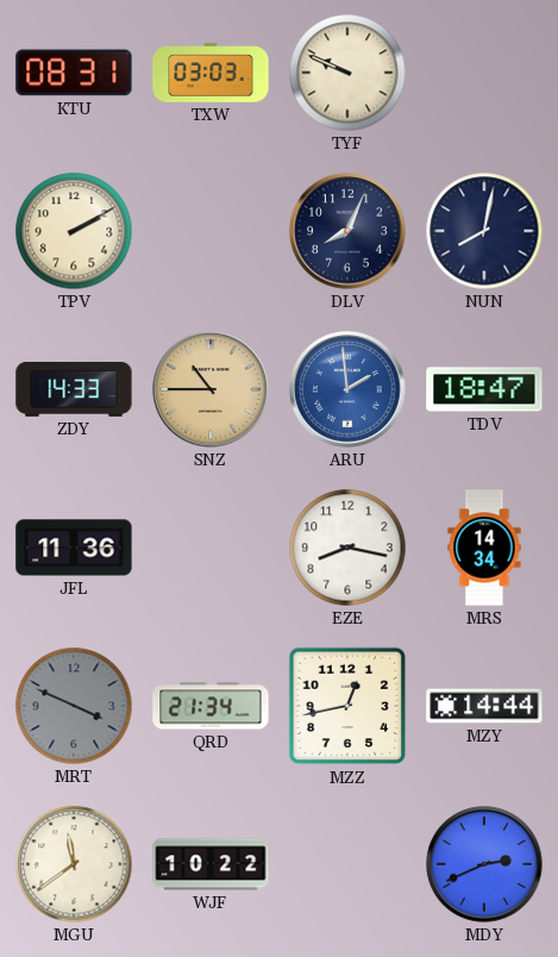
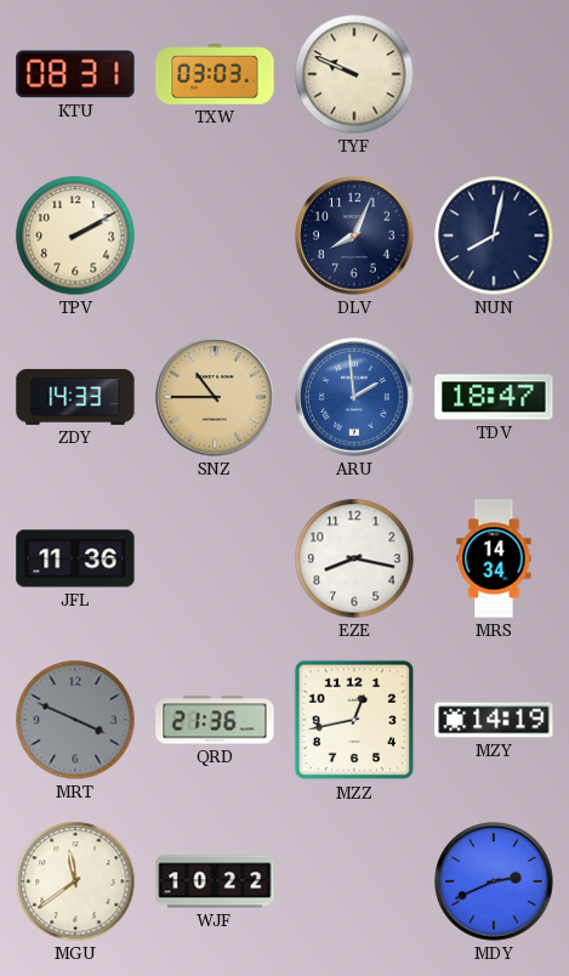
QRD: 21:34 -> 21:36 (215, 720)
MZY: 14:44 -> 14:19 (494, 720)
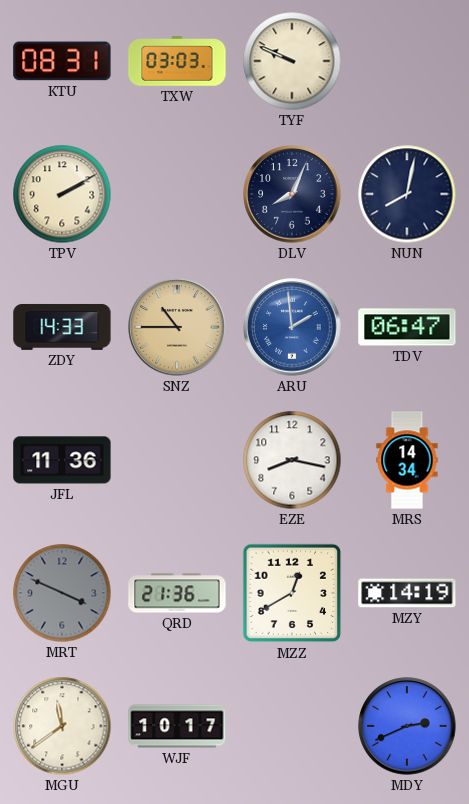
TDV: 18:47 -> 06:47 (407, 327)
MZZ: 12:43 -> 12:40 (292, 593)
WJF: 10:22 -> 10:17 (177, 726)
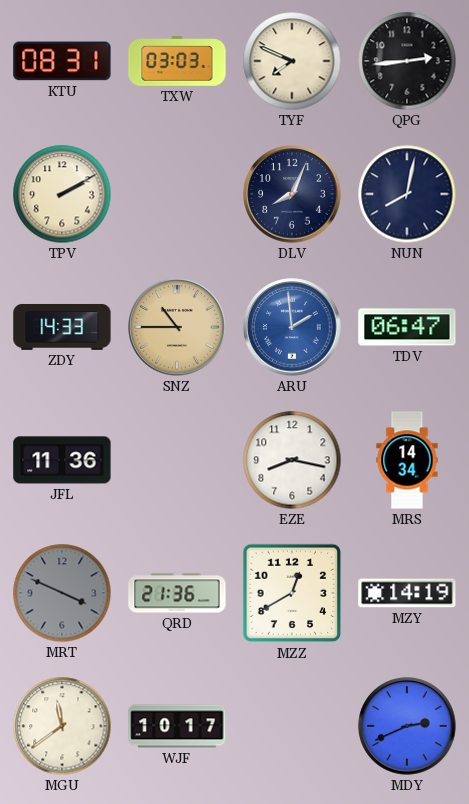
TYF: 9:49 -> 7:49 (292, 61)
QPG: none -> 2:44 (407, 61)
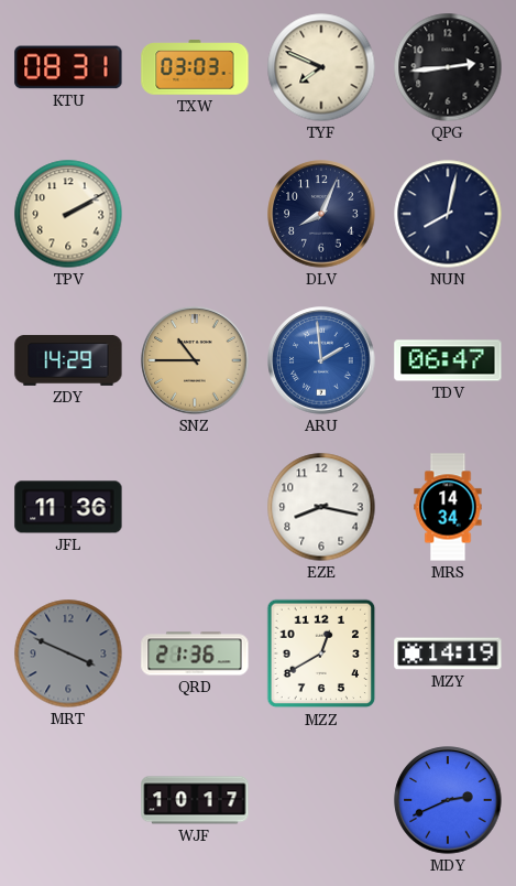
ZDY: 14:33 -> 14:29 (68, 360)
MGU: 11:39 -> none (62, 726)
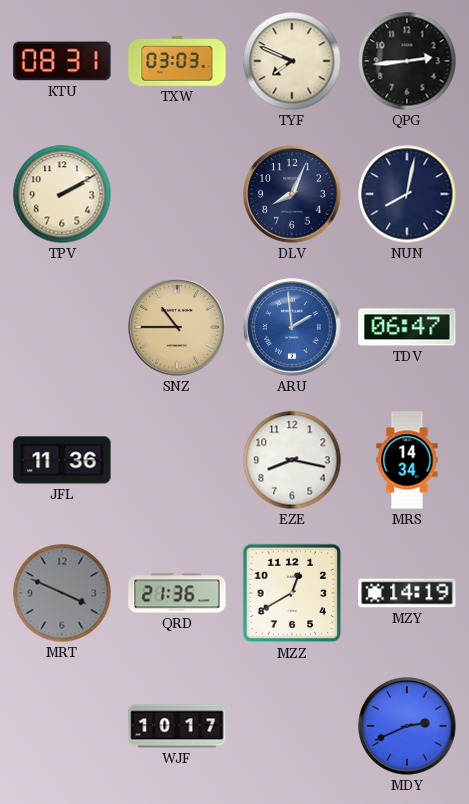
ZDY: 14:29 -> none (68, 360)
